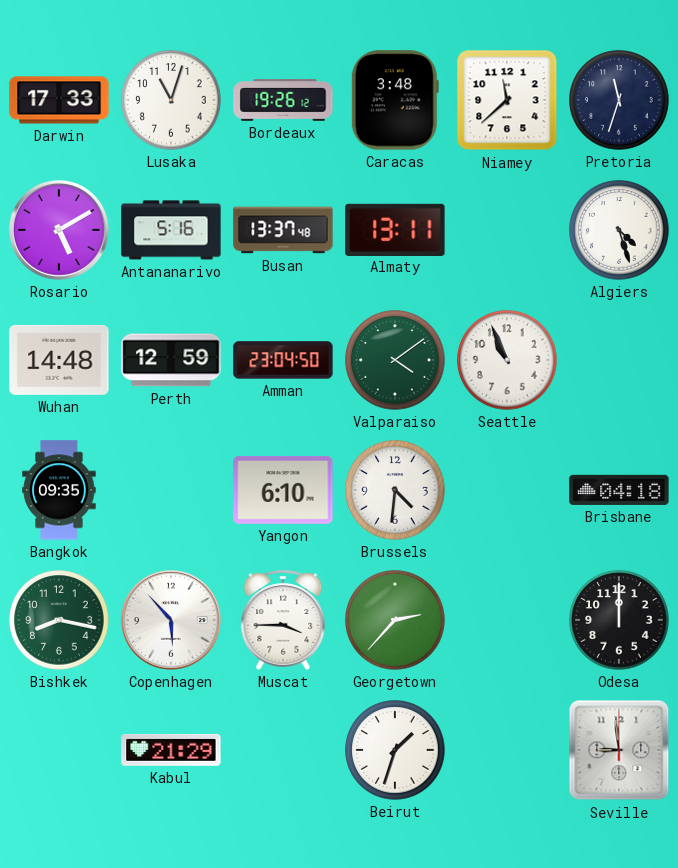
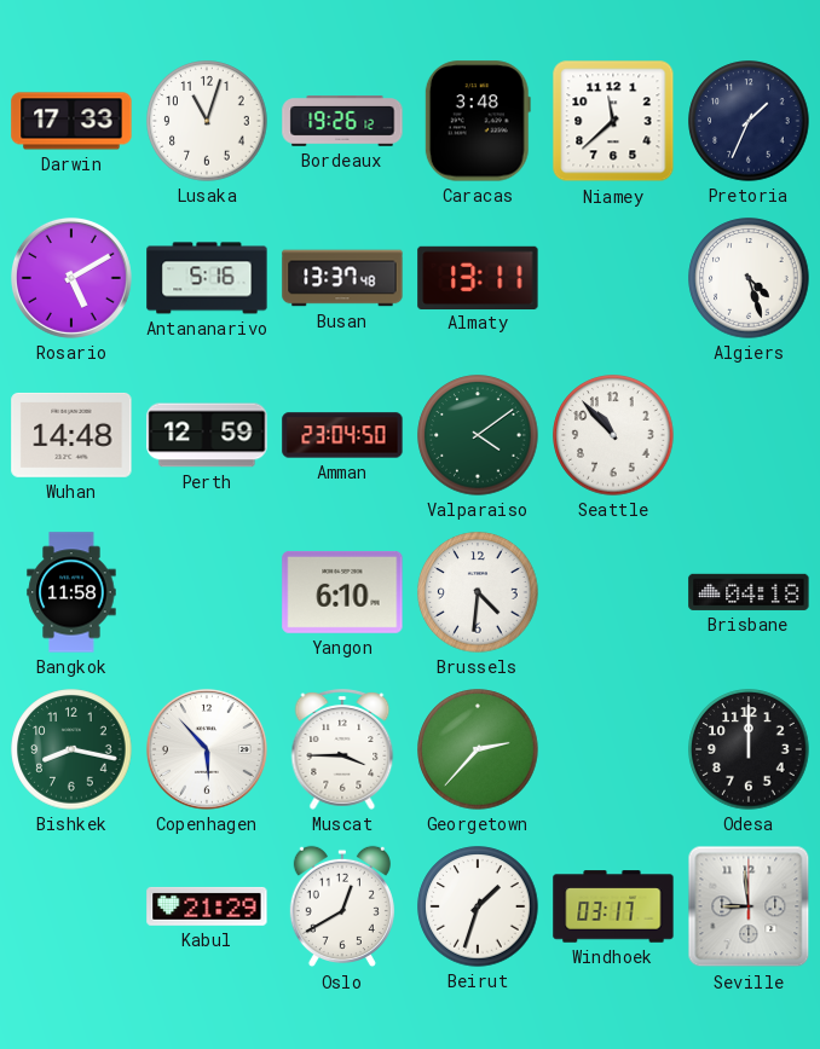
Pretoria: 11:33 -> 1:34 (749, 121)
Seattle: 10:56 -> 10:53 (613, 435)
Bangkok: 09:35 -> 11:58 (71, 592)
Oslo: none -> 12:40 (342, 906)
Windhoek: none -> 03:17 (613, 906)
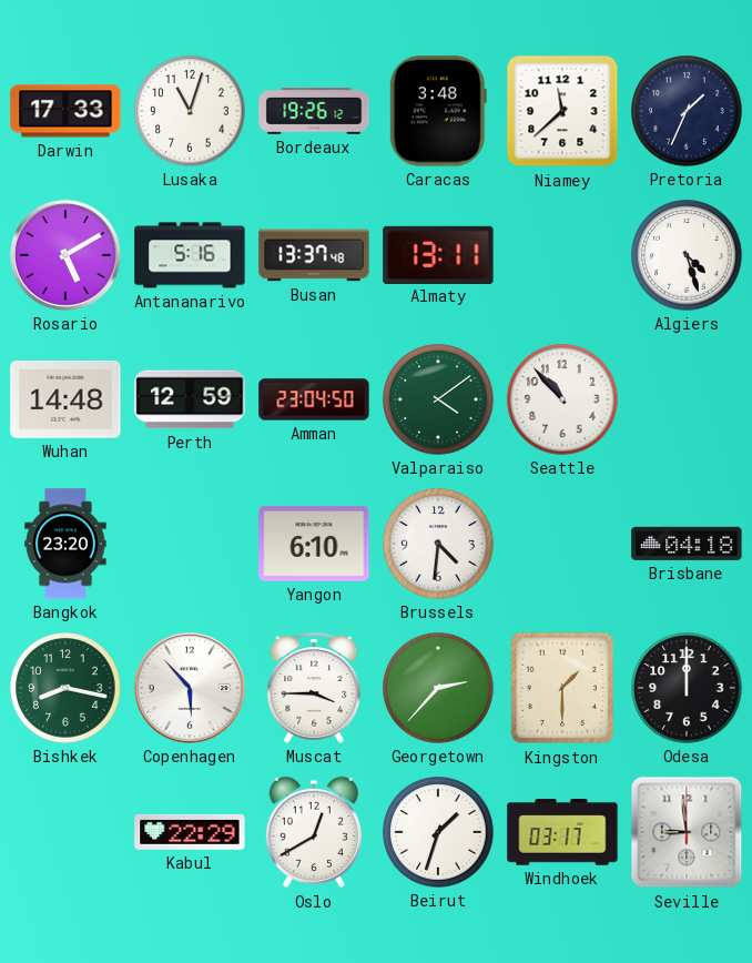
Bangkok: 11:58 -> 23:20 (65, 544)
Kingston: none -> 1:30 (562, 688)
Kabul: 21:29 -> 22:29 (190, 832)
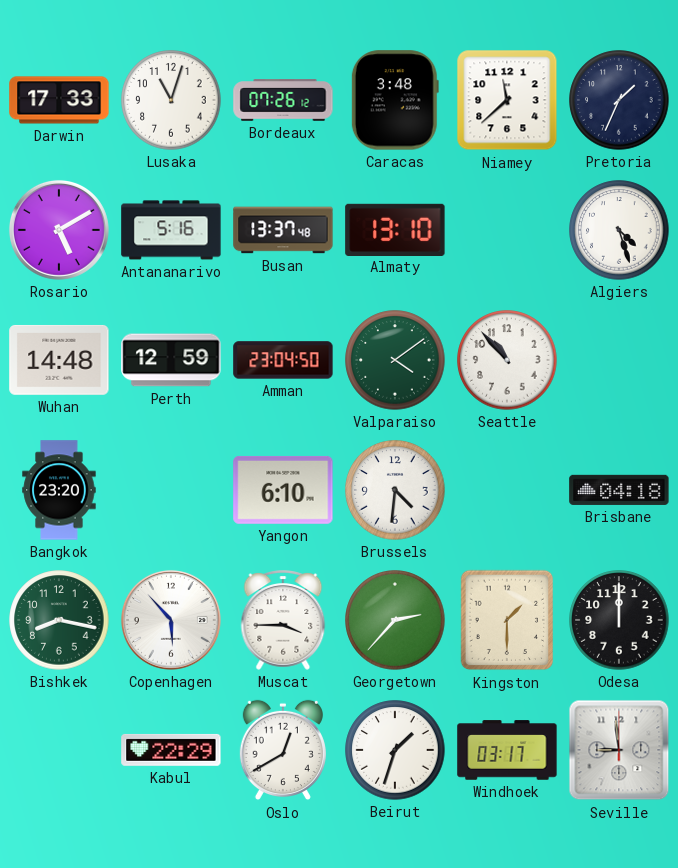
Bordeaux: 19:26 -> 07:26 (283, 100)
Almaty: 13:11 -> 13:10 (395, 229)
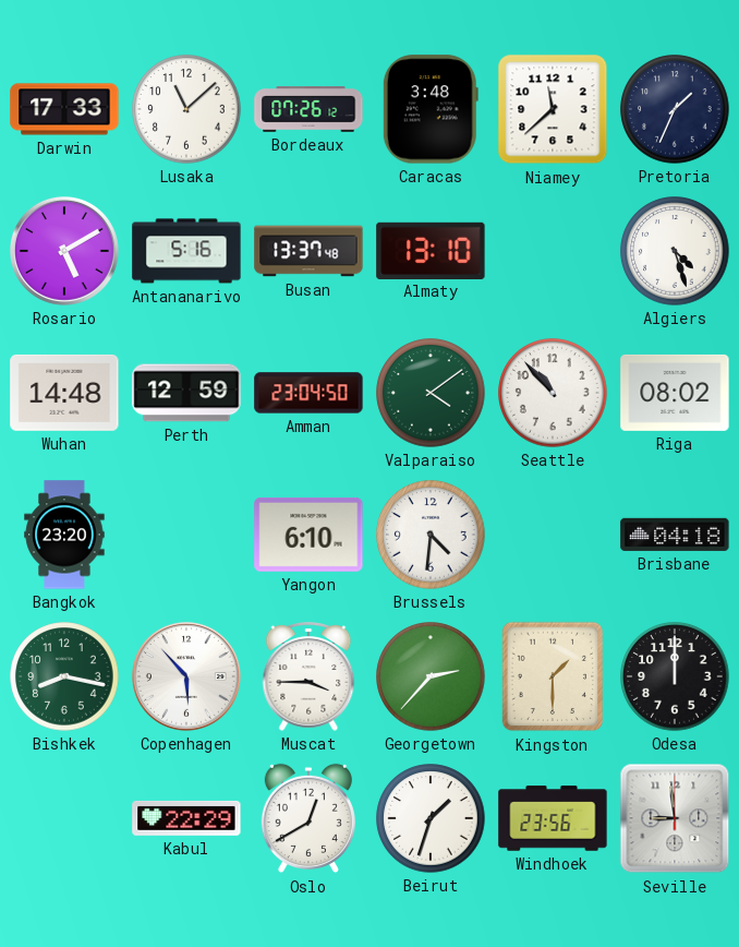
Lusaka: 11:03 -> 11:08 (186, 109)
Riga: none -> 08:02 (675, 393)
Windhoek: 03:17 -> 23:56 (553, 818)
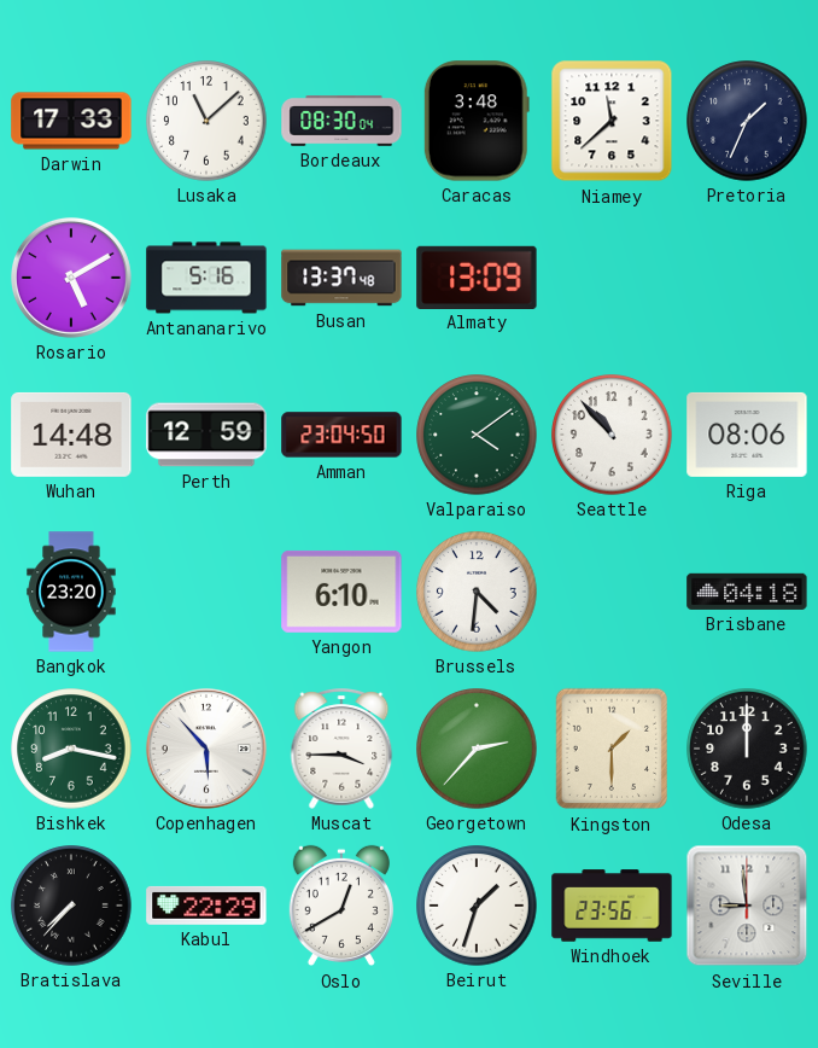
Bordeaux: 07:26 -> 08:30 (341, 121)
Almaty: 13:10 -> 13:09 (477, 276)
Algiers: 4:27 -> none (675, 251)
Riga: 08:02 -> 08:06 (747, 435)
Bratislava: none -> 7:37 (71, 906)
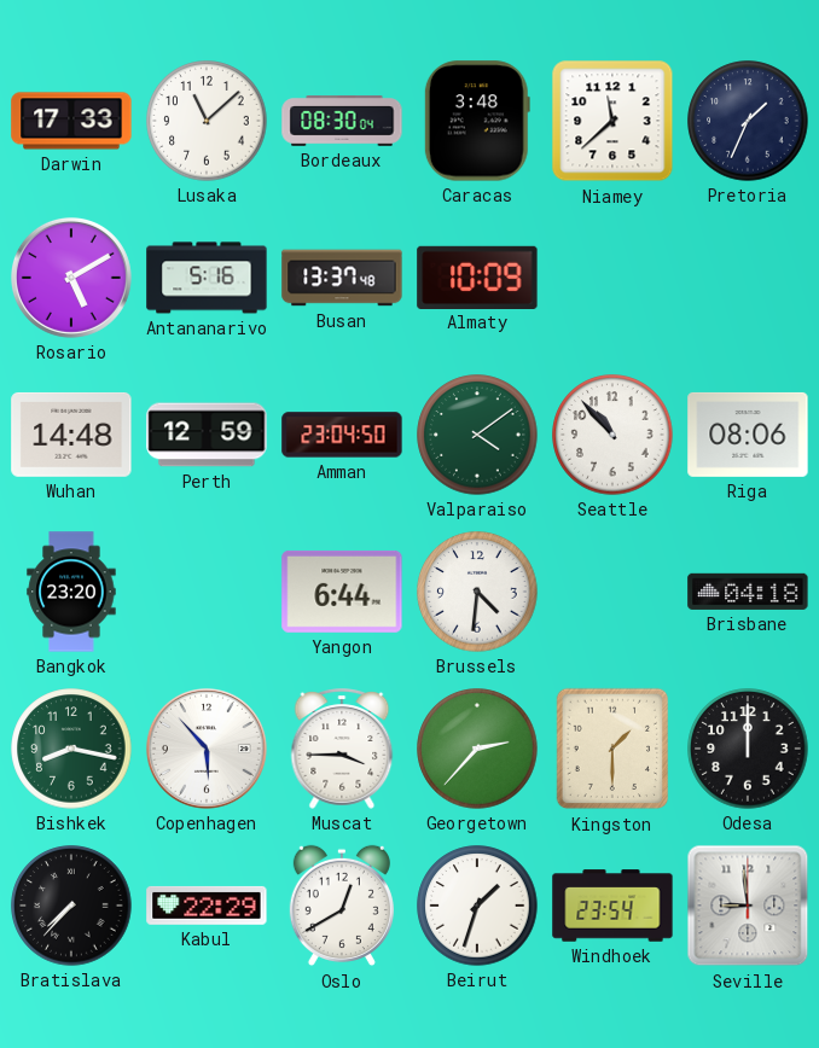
Almaty: 13:09 -> 10:09 (477, 276)
Yangon: 6:10 -> 6:44 (342, 592)
Windhoek: 23:56 -> 23:54 (612, 906)
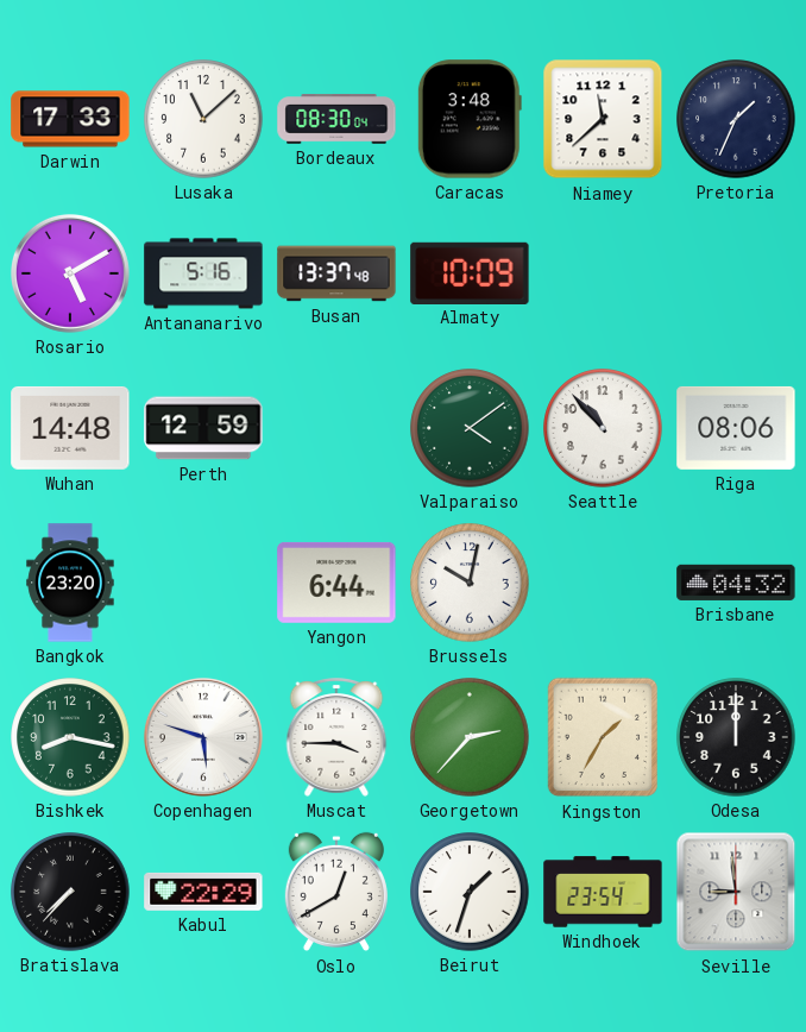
Amman: 23:04 -> none (342, 435)
Brussels: 4:31 -> 10:02 (470, 583)
Brisbane: 04:18 -> 04:32 (736, 583)
Copenhagen: 5:53 -> 5:48 (203, 737)
Kingston: 1:30 -> 1:35 (603, 737)
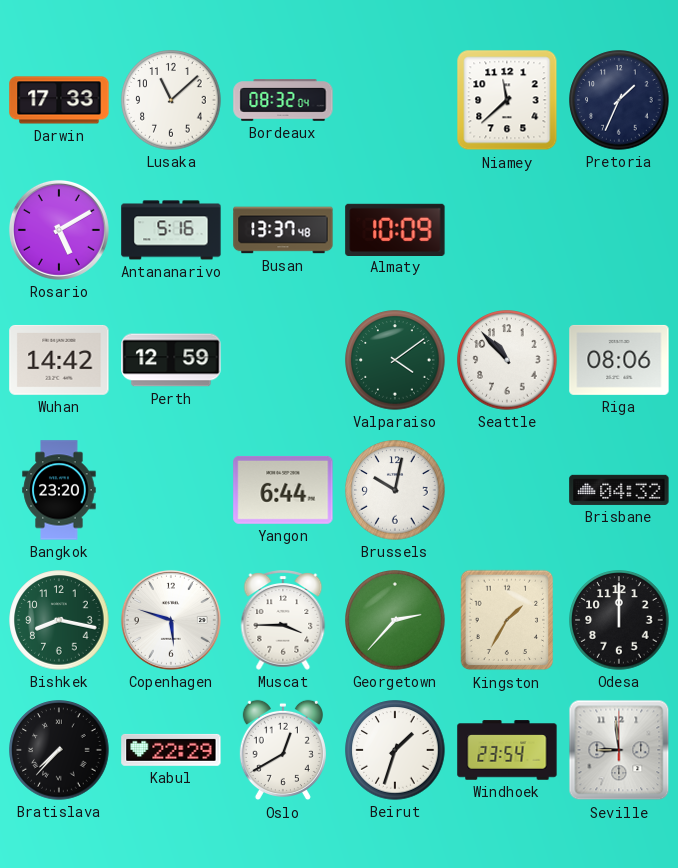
Bordeaux: 08:30 -> 08:32 (283, 100)
Caracas: 3:48 -> none (470, 119)
Wuhan: 14:48 -> 14:42 (59, 360)
